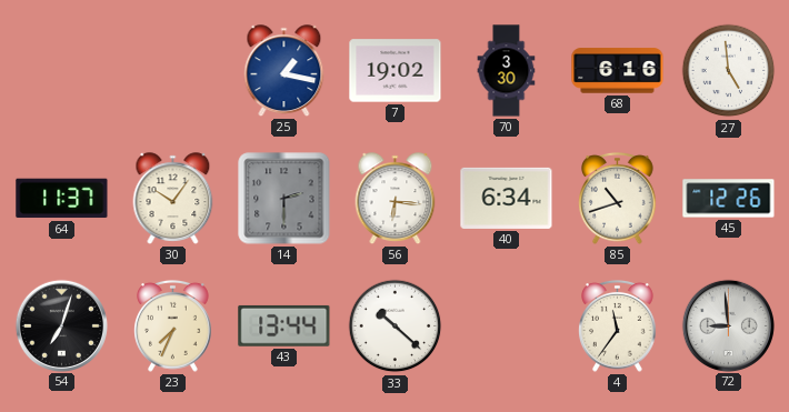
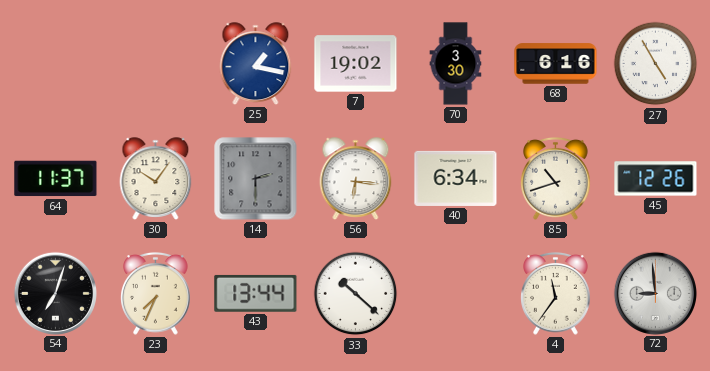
27: 4:59 -> 4:55 (656, 64)
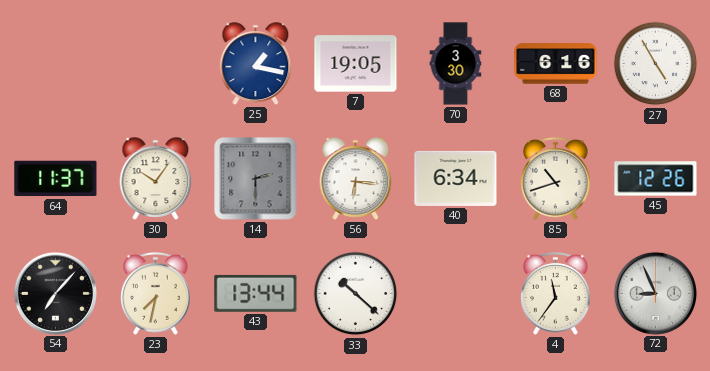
7: 19:02 -> 19:05 (356, 64)
54: 7:03 -> 7:07 (55, 293)
23: 7:34 -> 7:32 (156, 293)
72: 8:59 -> 8:56 (655, 293)
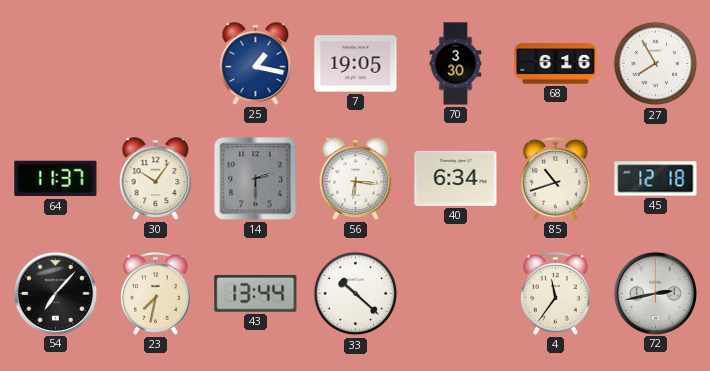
27: 4:55 -> 7:55 (656, 64)
45: 12:26 -> 12:18 (656, 179)
72: 8:56 -> 2:43 (655, 293)
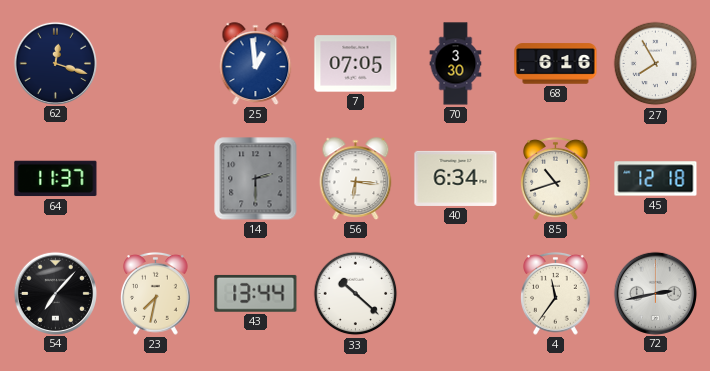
62: none -> 12:18 (55, 63)
25: 1:17 -> 12:59 (256, 64)
7: 19:05 -> 07:05 (356, 64)
30: 10:06 -> none (156, 179)
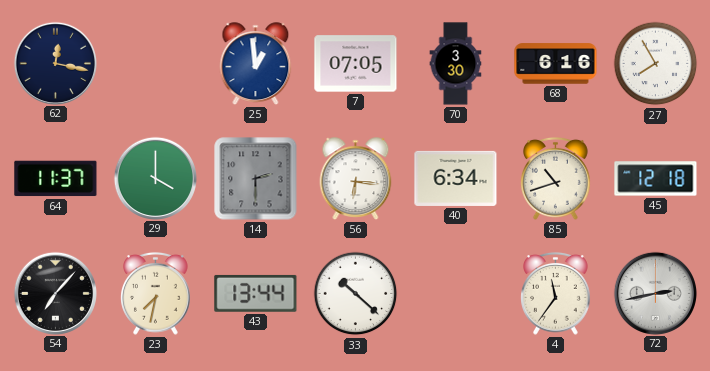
62: 12:18 -> 12:17 (55, 63)
29: none -> 4:00 (155, 178)
